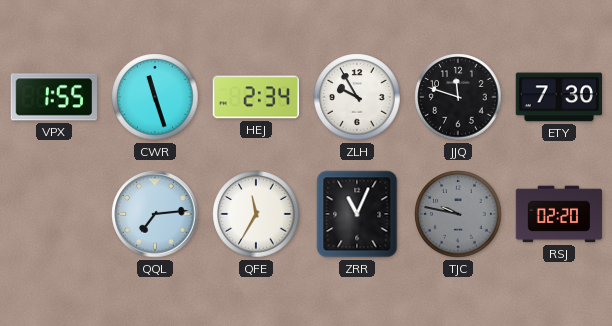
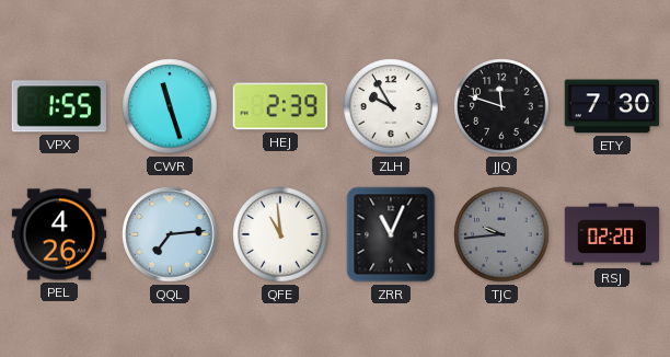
HEJ: 2:34 -> 2:39 (280, 106)
PEL: none -> 4:26 (59, 234)
QFE: 11:35 -> 10:59 (280, 234)
TJC: 9:47 -> 9:44 (501, 234)
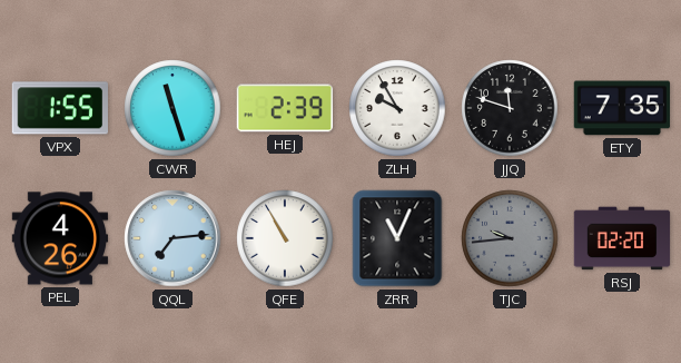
ETY: 7:30 -> 7:35 (622, 108)
QFE: 10:59 -> 10:55 (285, 238)
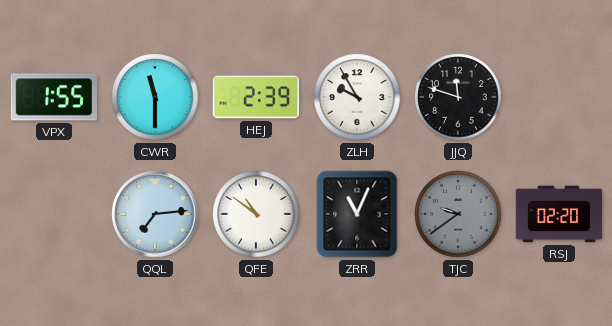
CWR: 11:27 -> 11:30 (155, 97)
ETY: 7:35 -> none (622, 108)
PEL: 4:26 -> none (60, 238)
QFE: 10:55 -> 10:51 (256, 214)
TJC: 9:44 -> 9:39 (458, 214)
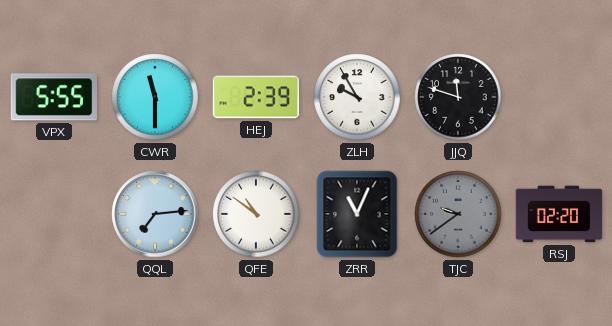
VPX: 1:55 -> 5:55 (53, 97)
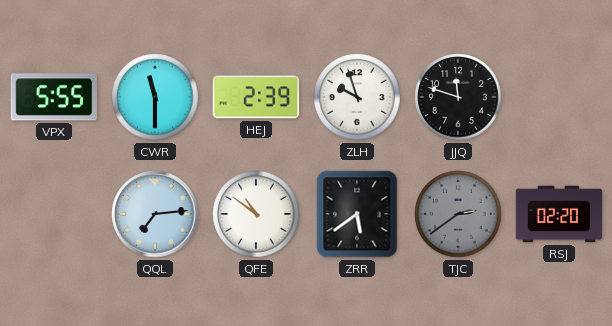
ZLH: 9:55 -> 9:57 (357, 97)
ZRR: 11:04 -> 5:39 (357, 214)
TJC: 9:39 -> 2:39 (458, 214)
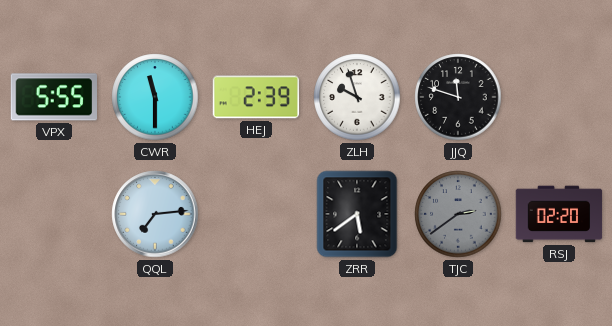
QFE: 10:51 -> none (256, 214)
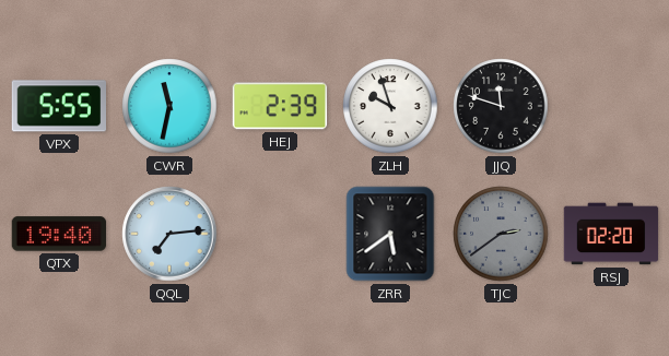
CWR: 11:30 -> 11:32 (169, 106)
QTX: none -> 19:40 (59, 234)
